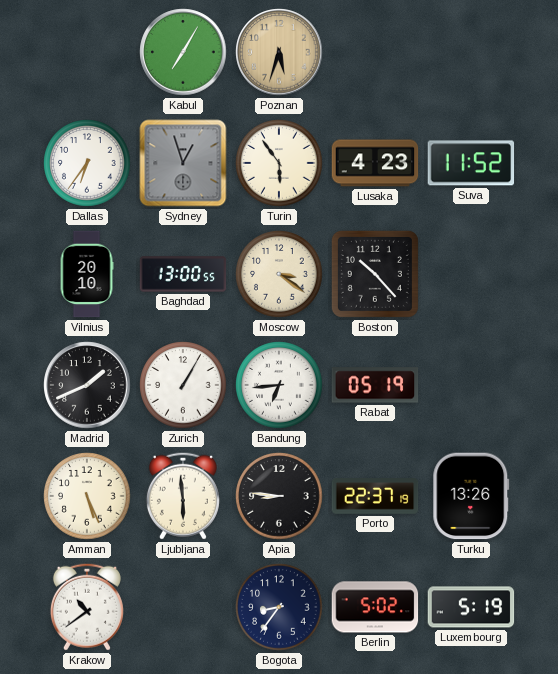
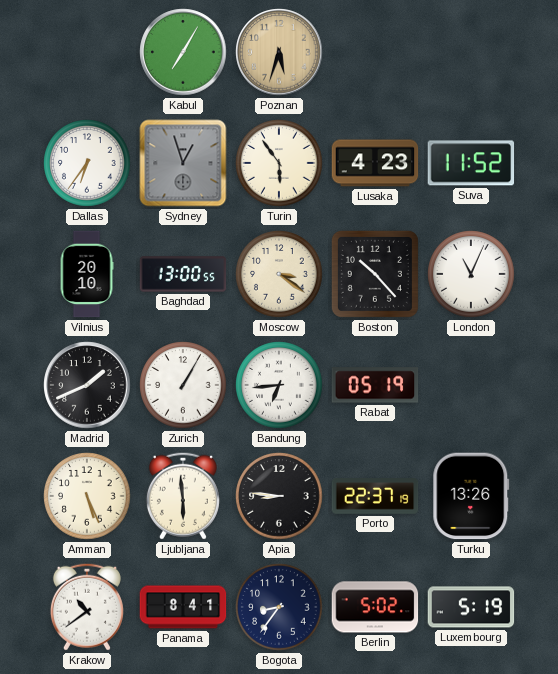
London: none -> 11:04 (471, 274)
Panama: none -> 8:41 (183, 607)
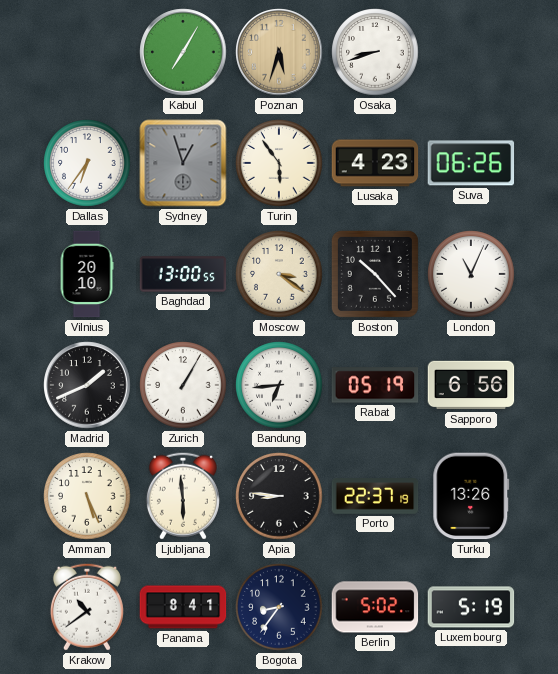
Osaka: none -> 8:42 (375, 52)
Suva: 11:52 -> 06:26 (471, 163)
Sapporo: none -> 6:56 (471, 385)
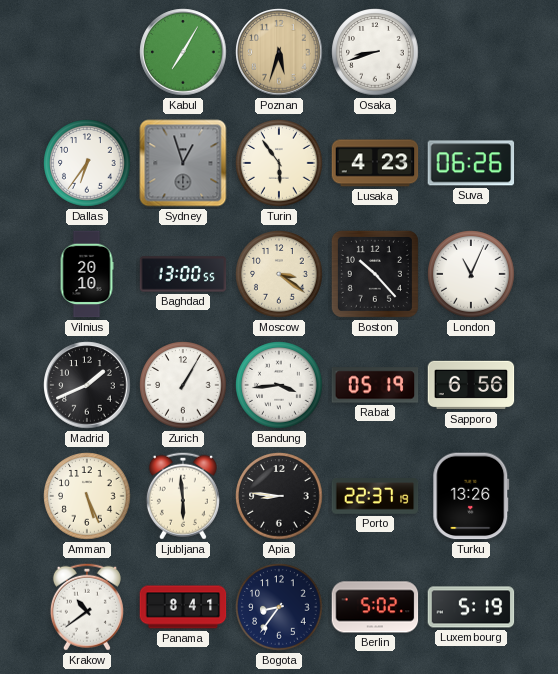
Bandung: 6:44 -> 3:44 (279, 385)
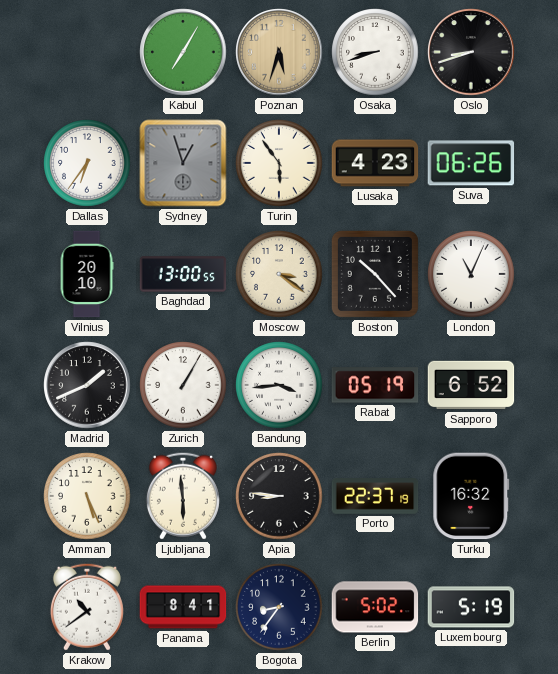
Oslo: none -> 8:42 (471, 52)
Sapporo: 6:56 -> 6:52 (471, 385)
Turku: 13:26 -> 16:32 (471, 496)
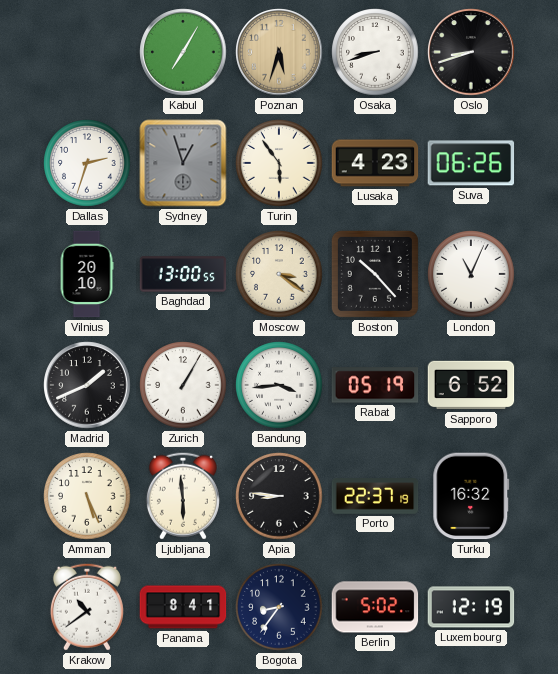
Dallas: 6:36 -> 2:33 (87, 163)
Luxembourg: 5:19 -> 12:19 (471, 607)
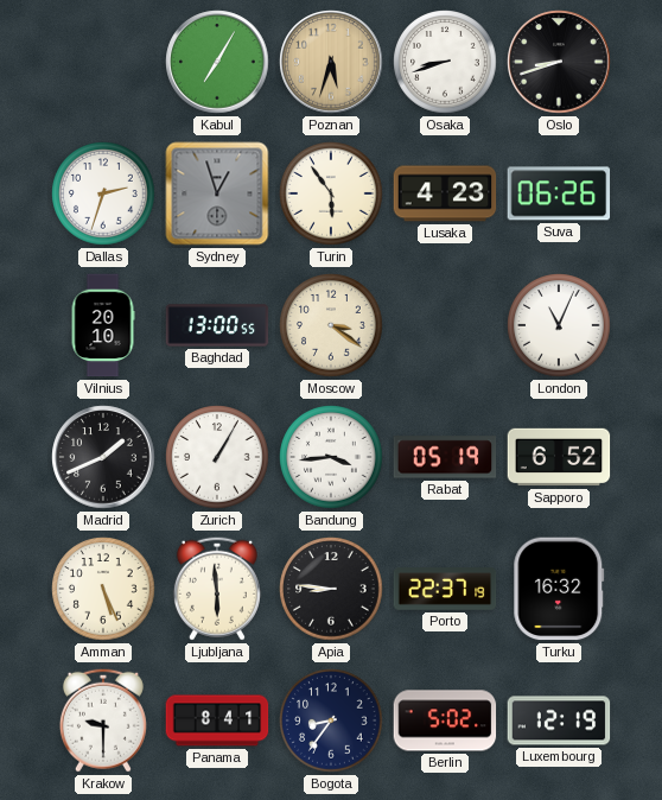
Boston: 10:23 -> none (375, 274)
Krakow: 10:39 -> 9:30 (103, 720)
